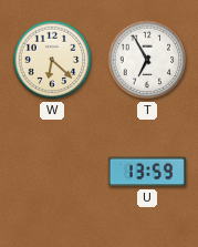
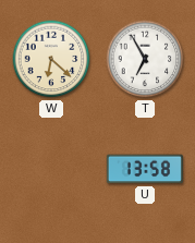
U: 13:59 -> 13:58 (145, 169)
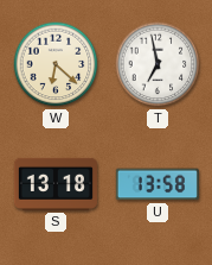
T: 6:55 -> 6:58 (158, 64)
S: none -> 13:18 (56, 184)
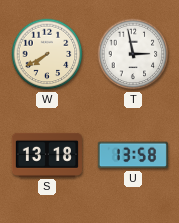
W: 6:22 -> 7:40 (47, 54)
T: 6:58 -> 2:58 (133, 54)
